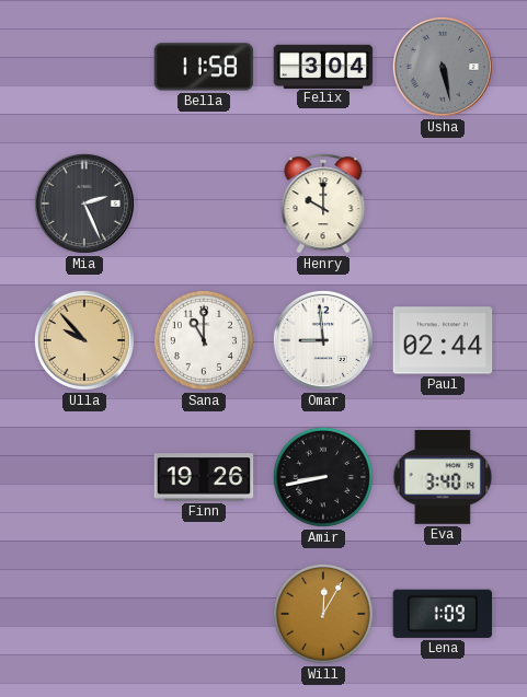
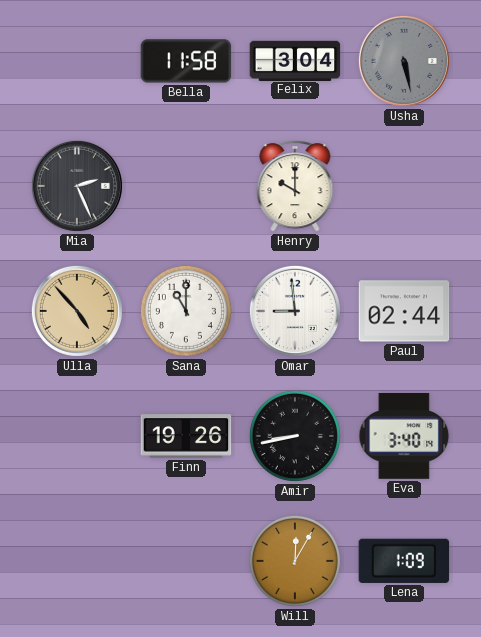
Ulla: 9:53 -> 4:53 (77, 311)
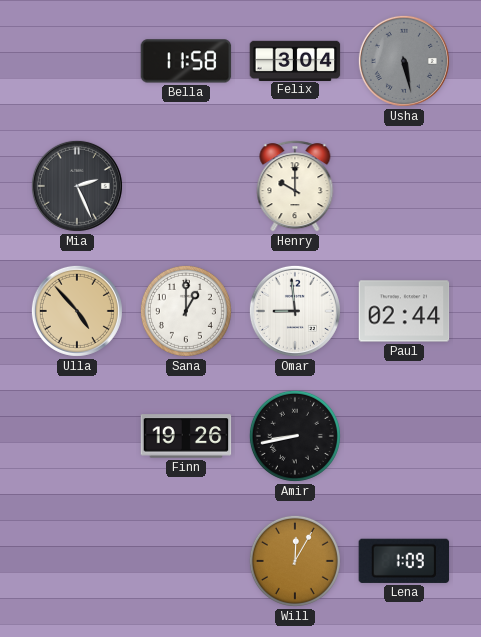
Sana: 11:00 -> 1:00 (186, 311)
Eva: 3:40 -> none (404, 436)
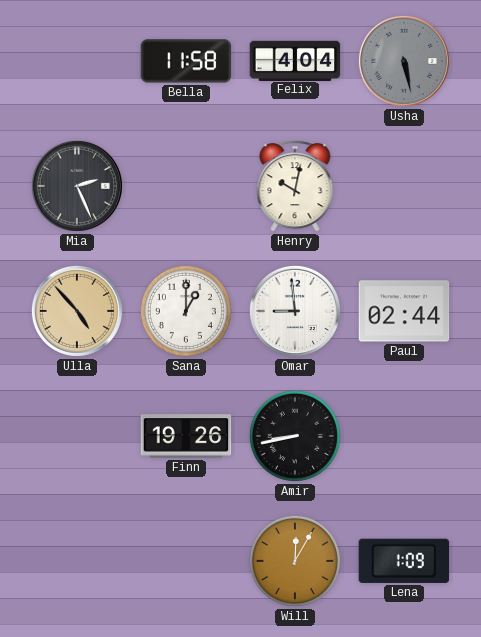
Felix: 3:04 -> 4:04 (295, 60)
Henry: 10:00 -> 10:02 (295, 186)
